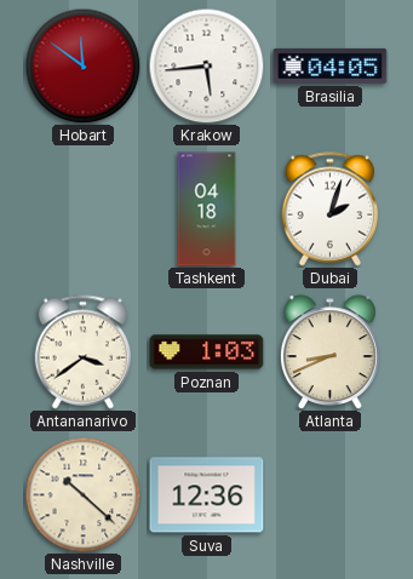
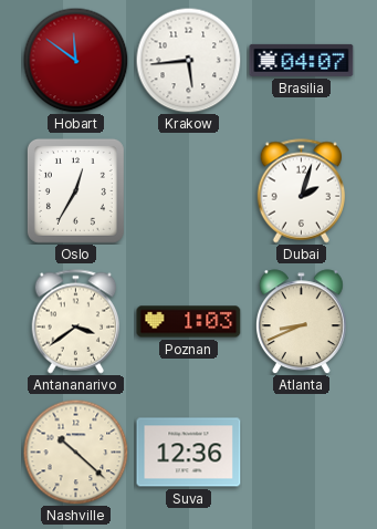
Brasilia: 04:05 -> 04:07 (302, 60)
Oslo: none -> 12:35 (75, 190)
Tashkent: 04:18 -> none (207, 210)
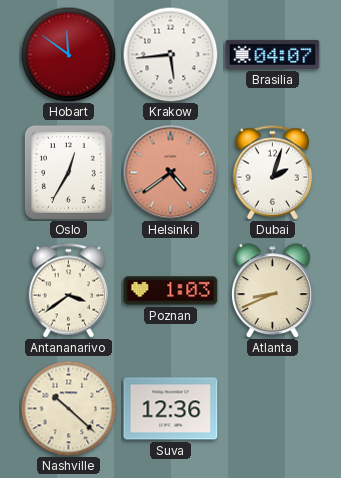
Helsinki: none -> 4:39 (170, 172)
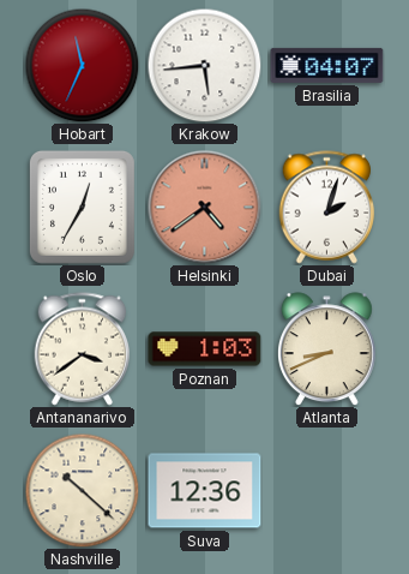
Hobart: 11:51 -> 11:34 (82, 65)
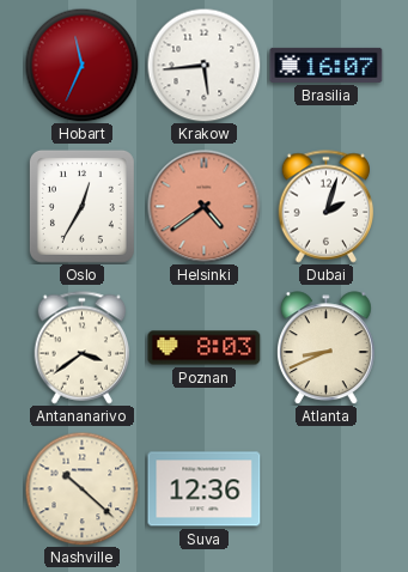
Brasilia: 04:07 -> 16:07 (327, 65)
Poznan: 1:03 -> 8:03 (205, 348)
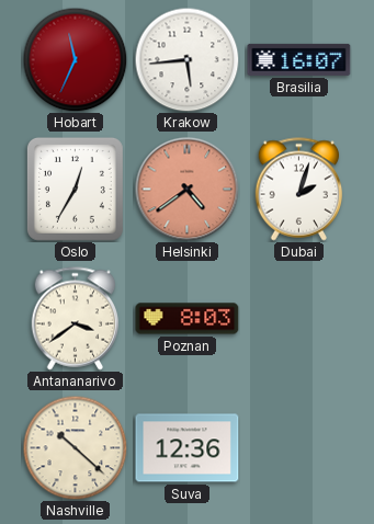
Atlanta: 8:41 -> none (325, 348)
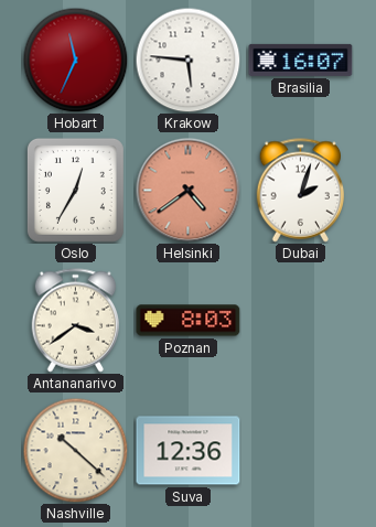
Krakow: 5:44 -> 5:46 (187, 60)
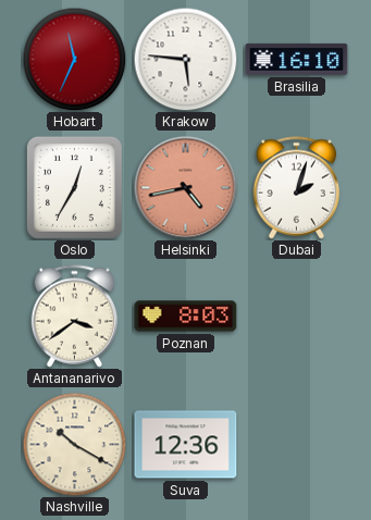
Brasilia: 16:07 -> 16:10 (297, 59)
Helsinki: 4:39 -> 4:43 (185, 187)
Nashville: 10:22 -> 10:20 (74, 444)
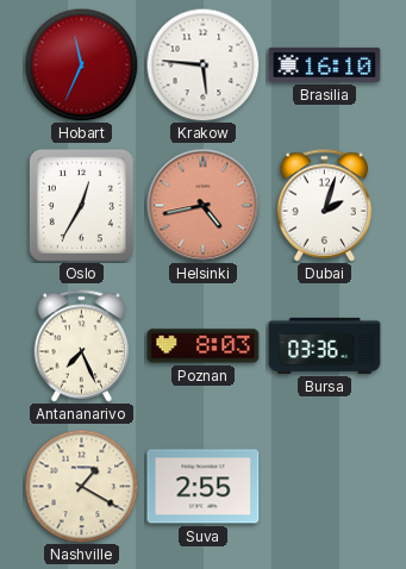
Antananarivo: 3:39 -> 7:26 (82, 346)
Bursa: none -> 03:36 (325, 345)
Nashville: 10:20 -> 1:20 (81, 486)
Suva: 12:36 -> 2:55 (204, 487)
